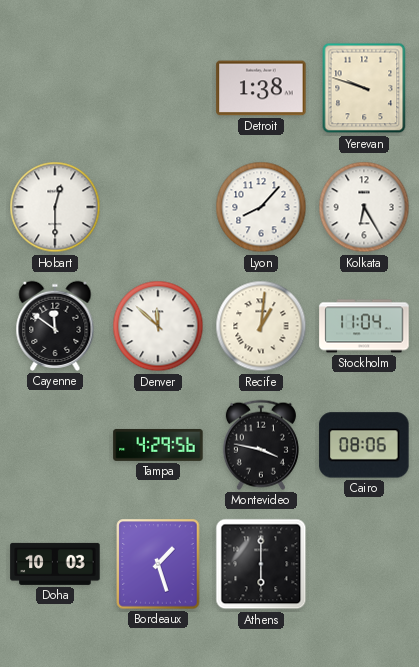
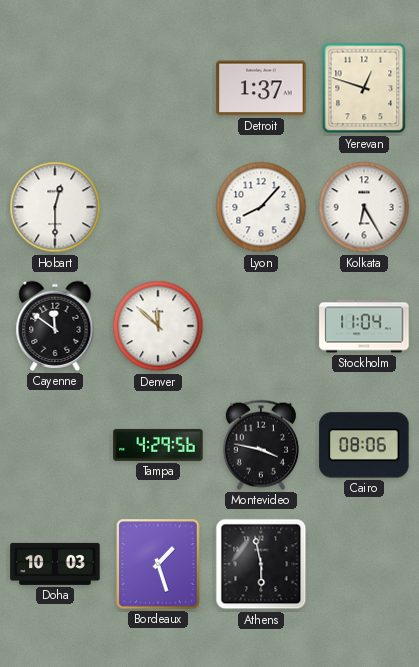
Detroit: 1:38 -> 1:37 (261, 88)
Yerevan: 9:48 -> 12:48 (364, 88)
Recife: 1:01 -> none (261, 326)
Athens: 6:00 -> 5:58 (261, 564)
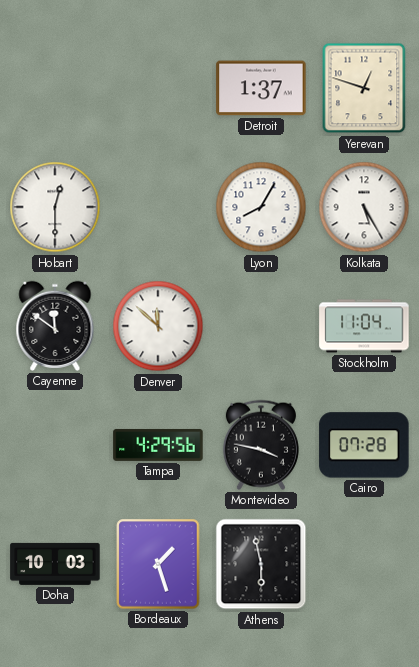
Lyon: 8:07 -> 8:05 (261, 207)
Kolkata: 6:25 -> 5:25 (364, 207)
Cairo: 08:06 -> 07:28 (364, 445)
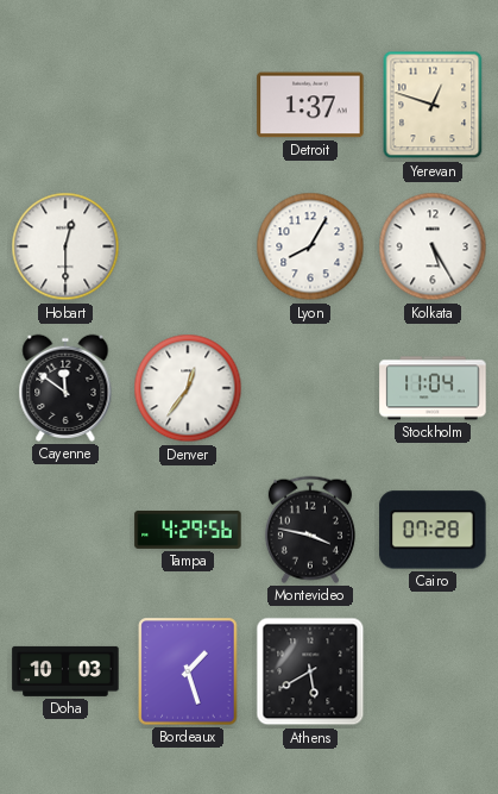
Denver: 11:52 -> 12:36 (188, 388)
Athens: 5:58 -> 5:40 (310, 671)
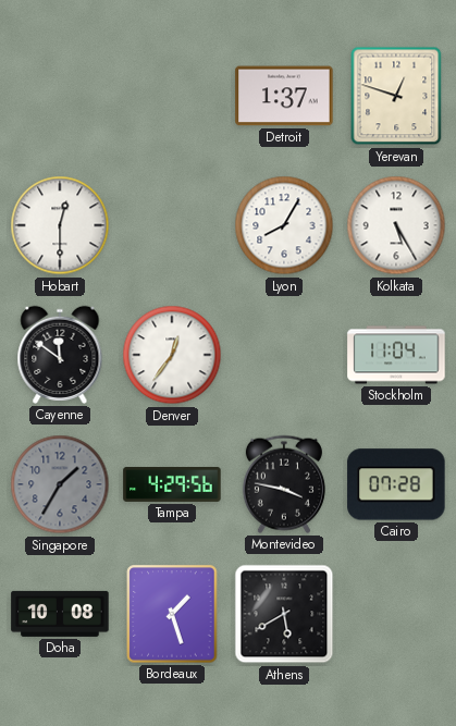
Singapore: none -> 1:35 (60, 484)
Doha: 10:03 -> 10:08 (60, 614)
